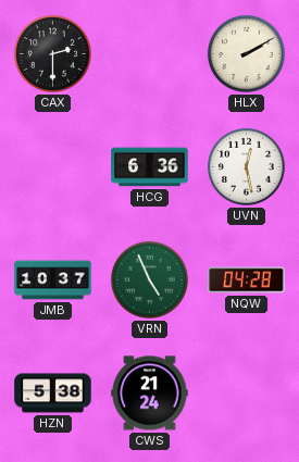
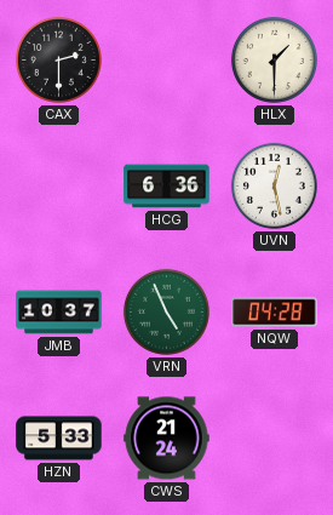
HLX: 2:10 -> 1:30 (274, 59)
HZN: 5:38 -> 5:33 (59, 439)
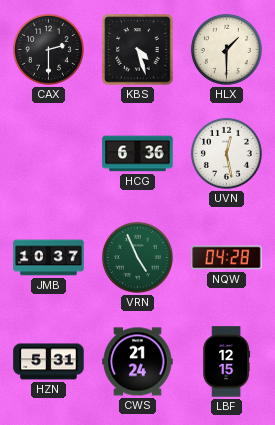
KBS: none -> 4:27 (138, 50)
HZN: 5:33 -> 5:31 (49, 362)
LBF: none -> 12:15 (227, 362)
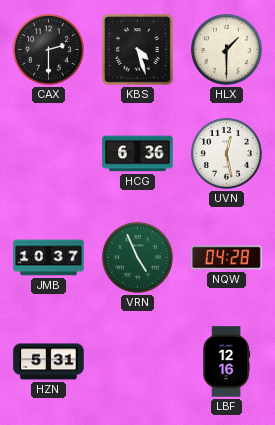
CWS: 21:24 -> none (138, 362)
LBF: 12:15 -> 12:16 (227, 362)
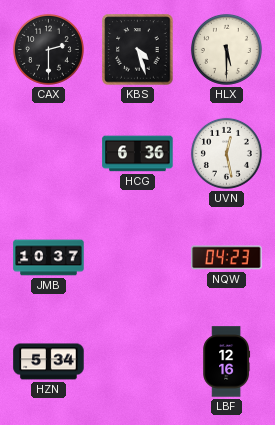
HLX: 1:30 -> 5:30 (226, 49)
VRN: 4:56 -> none (137, 257)
NQW: 04:28 -> 04:23 (227, 258)
HZN: 5:31 -> 5:34 (49, 362)
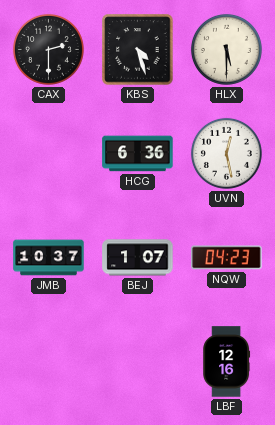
BEJ: none -> 1:07 (138, 258)
HZN: 5:34 -> none (49, 362)
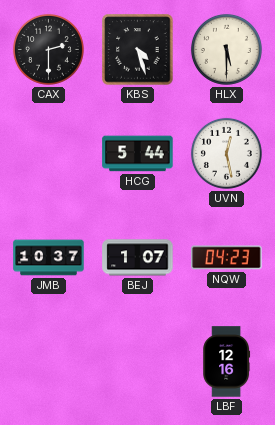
HCG: 6:36 -> 5:44 (138, 154)
